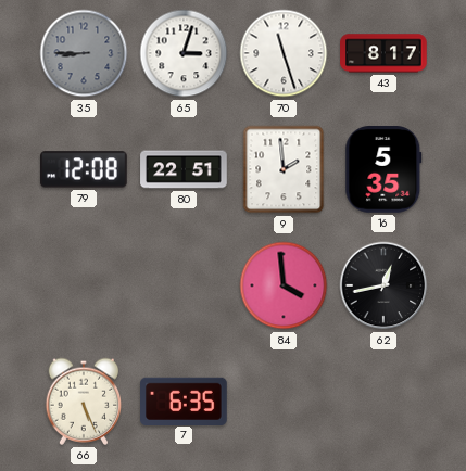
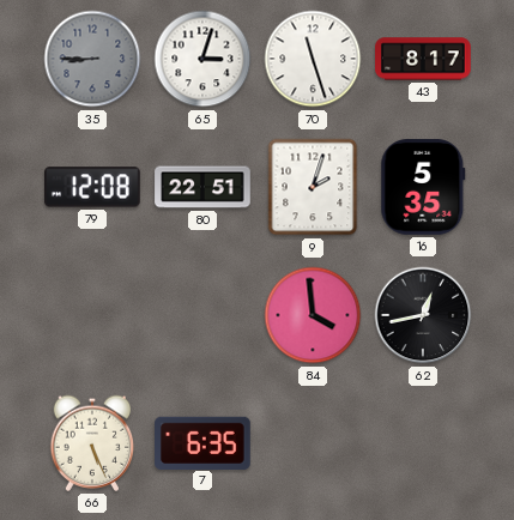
9: 1:59 -> 2:03 (313, 187)
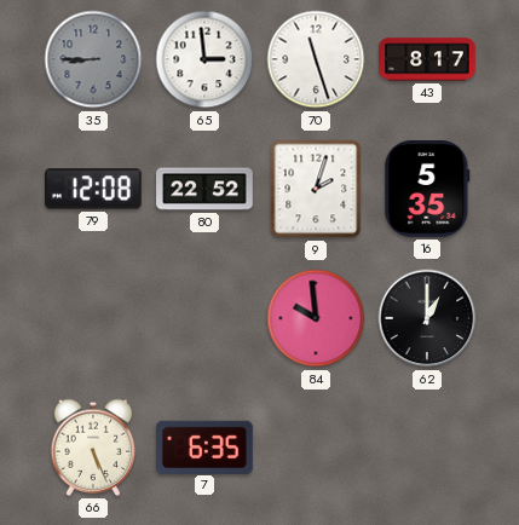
65: 3:03 -> 2:59 (204, 59)
80: 22:51 -> 22:52 (204, 189)
84: 3:59 -> 9:59 (316, 318)
62: 12:43 -> 1:00 (427, 318)
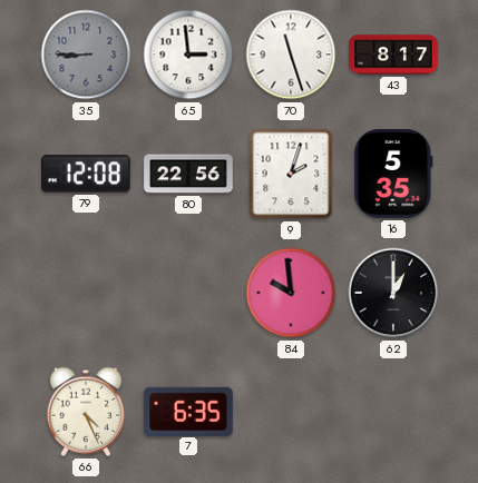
80: 22:52 -> 22:56 (188, 174)
66: 5:26 -> 4:26 (86, 412)
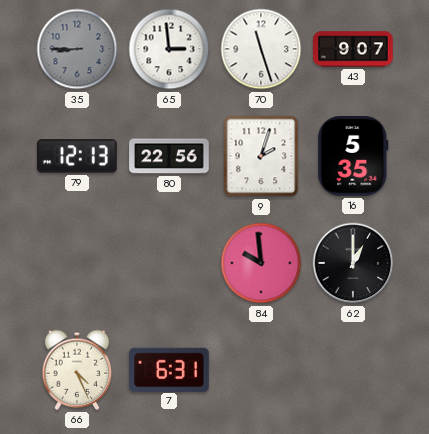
43: 8:17 -> 9:07 (353, 49)
79: 12:08 -> 12:13 (78, 156)
7: 6:35 -> 6:31 (169, 369)
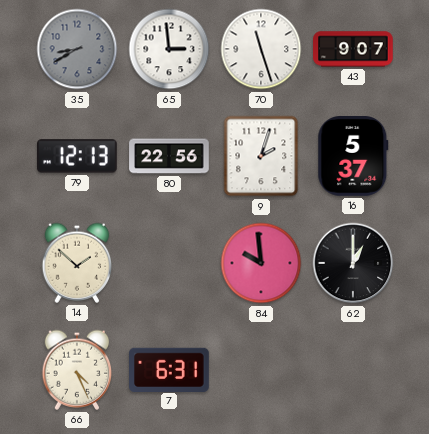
35: 8:45 -> 8:40 (77, 49)
16: 5:35 -> 5:37 (353, 157)
14: none -> 1:52 (77, 263)
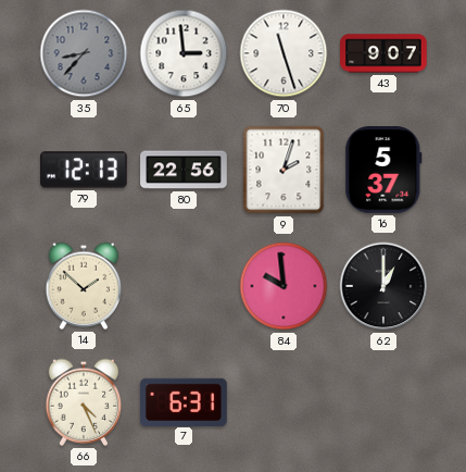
35: 8:40 -> 8:37 (84, 53)
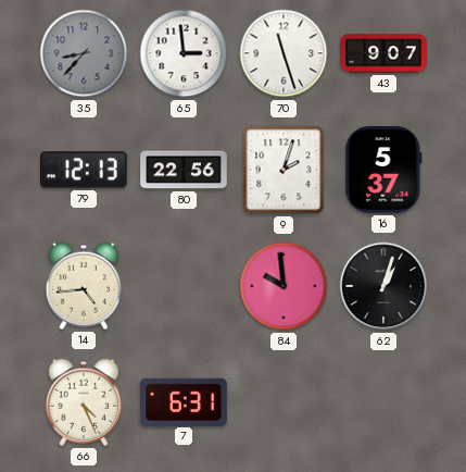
14: 1:52 -> 4:44 (84, 286)
62: 1:00 -> 1:03 (383, 286)
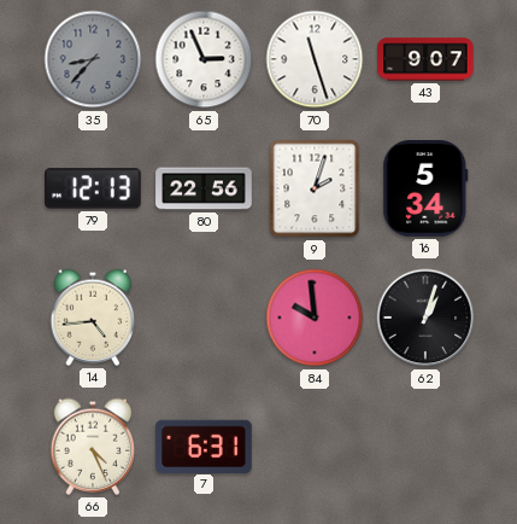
65: 2:59 -> 2:56 (204, 59)
16: 5:37 -> 5:34 (425, 190)
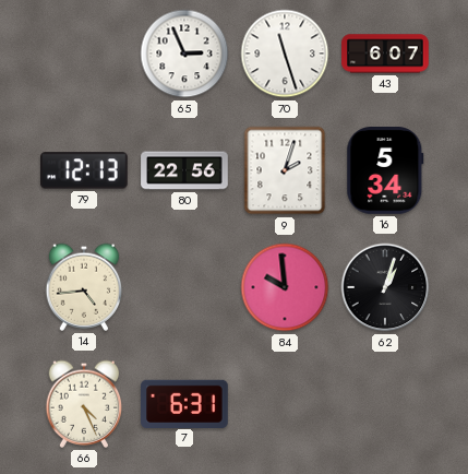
35: 8:37 -> none (93, 59)
43: 9:07 -> 6:07 (385, 54)
